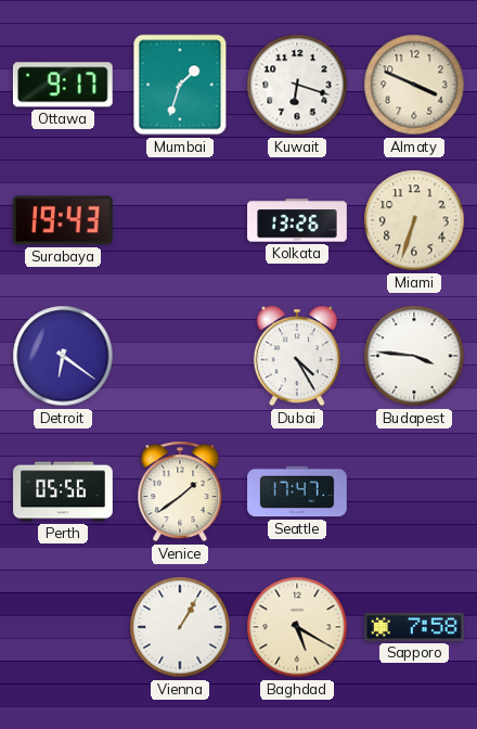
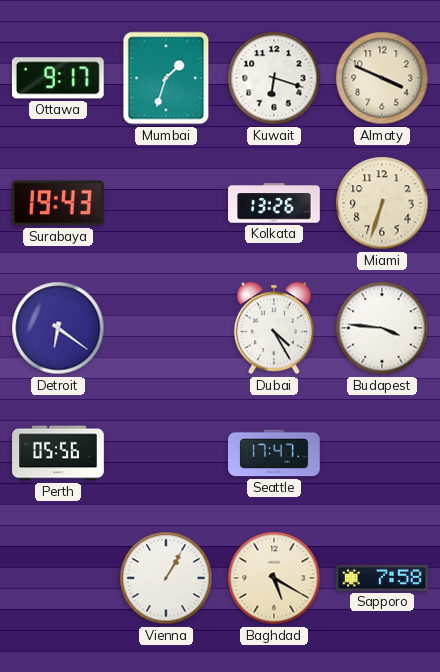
Venice: 1:39 -> none (180, 491)
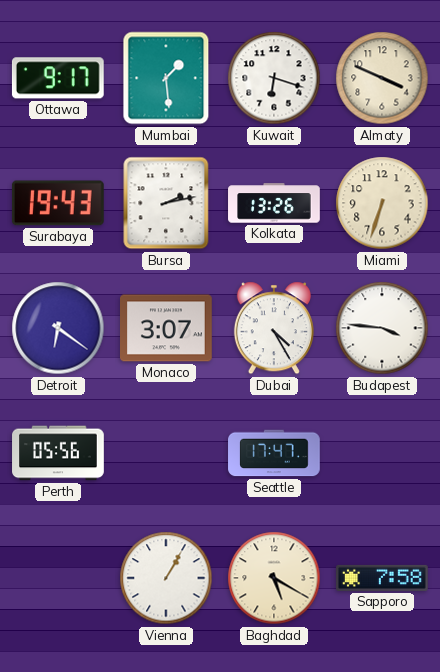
Mumbai: 1:33 -> 1:29 (166, 78)
Bursa: none -> 2:13 (166, 203)
Monaco: none -> 3:07 (167, 328)
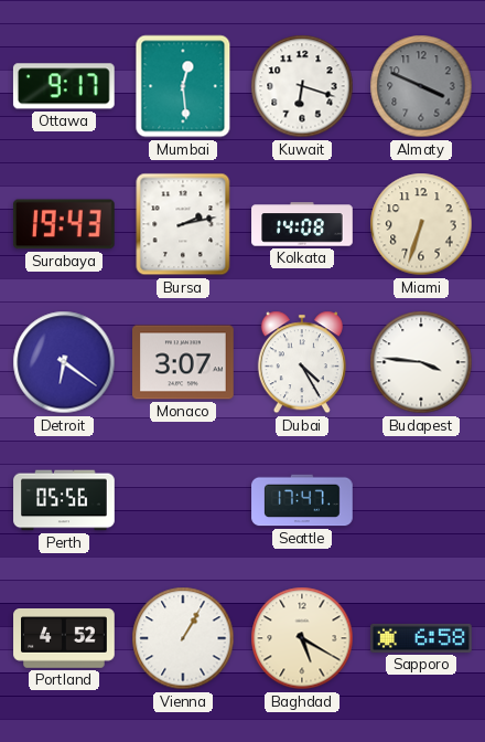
Mumbai: 1:29 -> 12:29 (183, 86)
Almaty dial: cream -> grey (421, 86)
Kolkata: 13:26 -> 14:08 (302, 224)
Portland: none -> 4:52 (64, 638)
Sapporo: 7:58 -> 6:58 (421, 638)
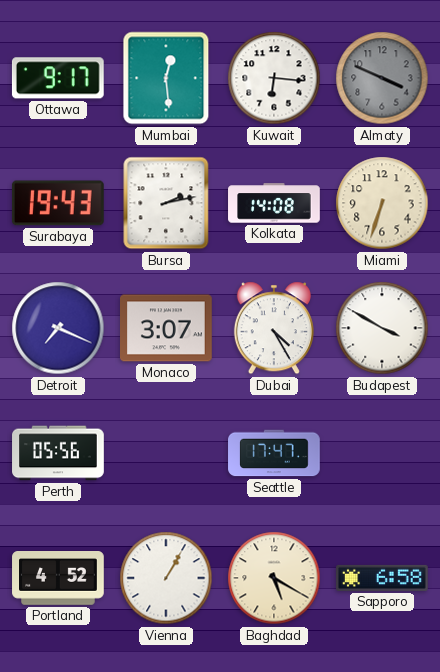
Kuwait: 6:18 -> 6:16 (274, 78)
Detroit: 6:21 -> 7:19 (58, 328)
Budapest: 3:46 -> 3:50 (382, 328)
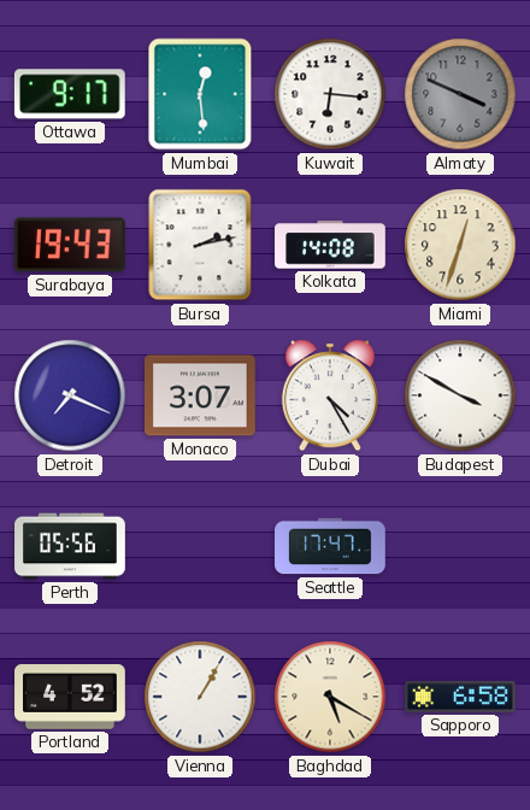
Miami: 6:33 -> 12:33 (460, 245)
